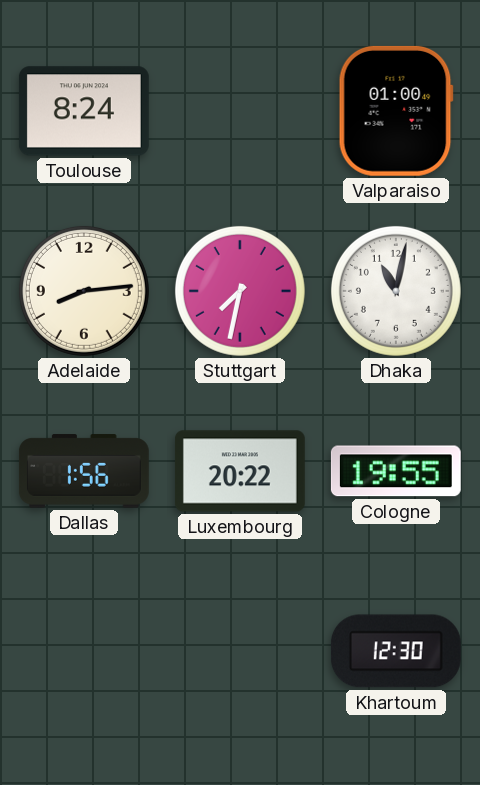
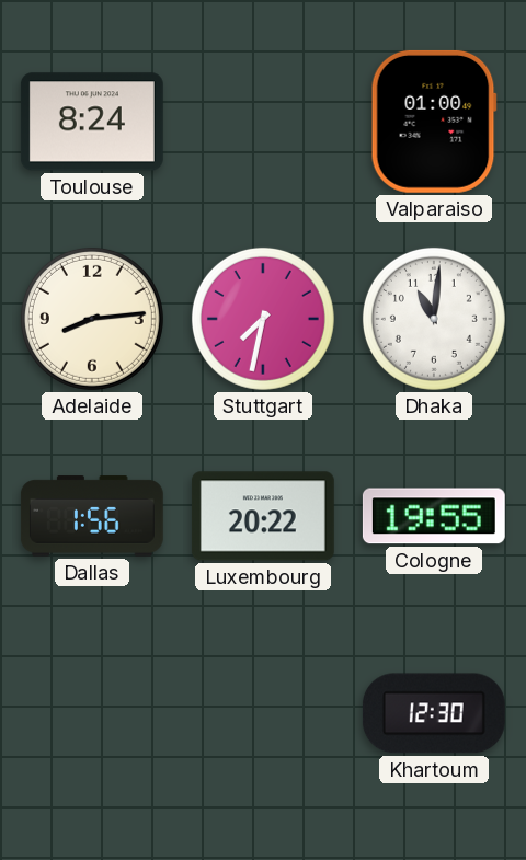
Dhaka: 11:02 -> 11:01 (434, 319)
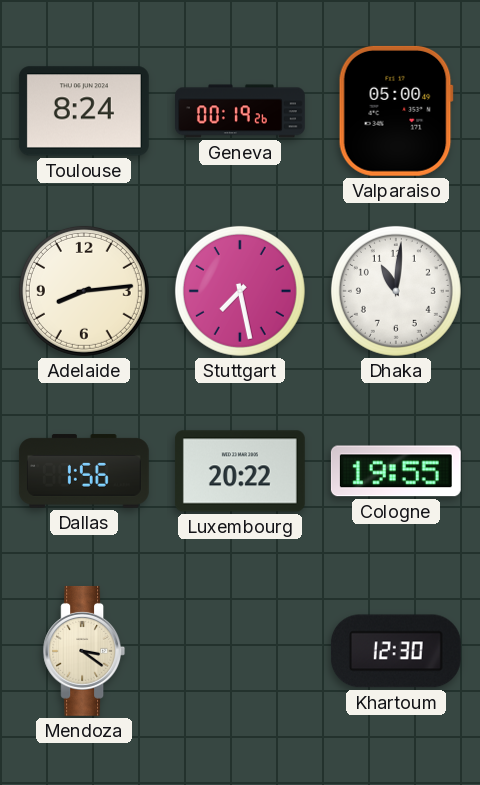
Geneva: none -> 00:19 (241, 111)
Valparaiso: 01:00 -> 05:00 (396, 111)
Stuttgart: 7:32 -> 7:28 (240, 291)
Mendoza: none -> 3:21 (84, 651)
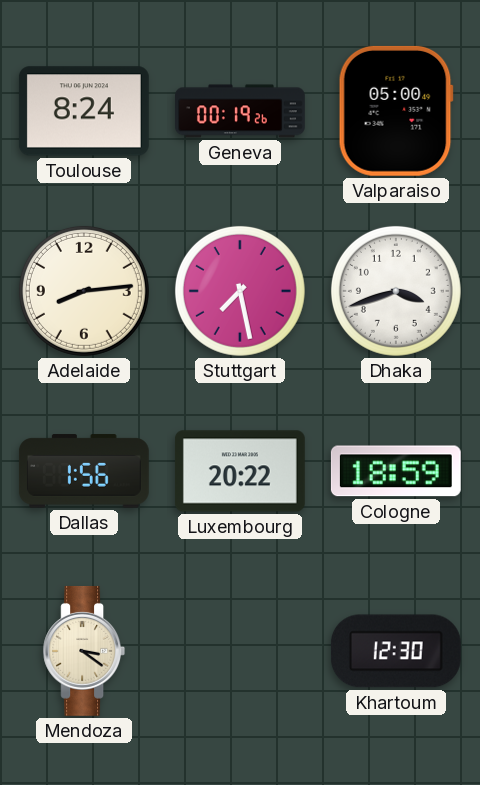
Dhaka: 11:01 -> 3:42 (396, 291)
Cologne: 19:55 -> 18:59 (396, 471)
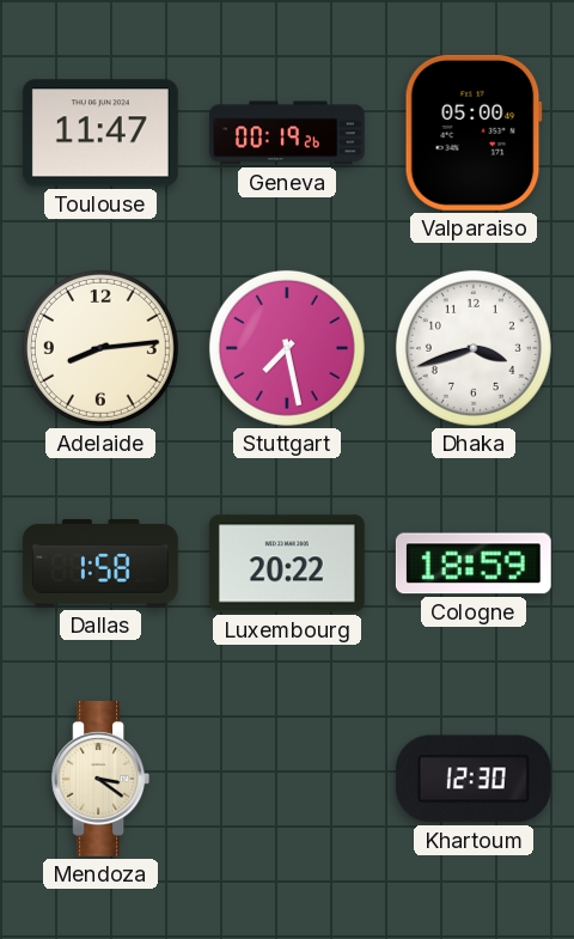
Toulouse: 8:24 -> 11:47 (100, 133)
Dallas: 1:56 -> 1:58 (100, 563)
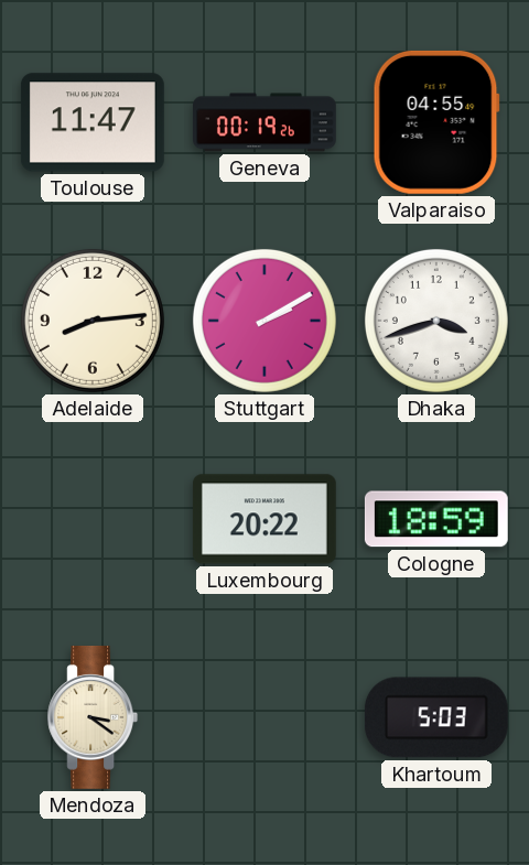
Valparaiso: 05:00 -> 04:55 (436, 122)
Stuttgart: 7:28 -> 2:10 (264, 321)
Dallas: 1:58 -> none (100, 563)
Khartoum: 12:30 -> 5:03 (436, 717)
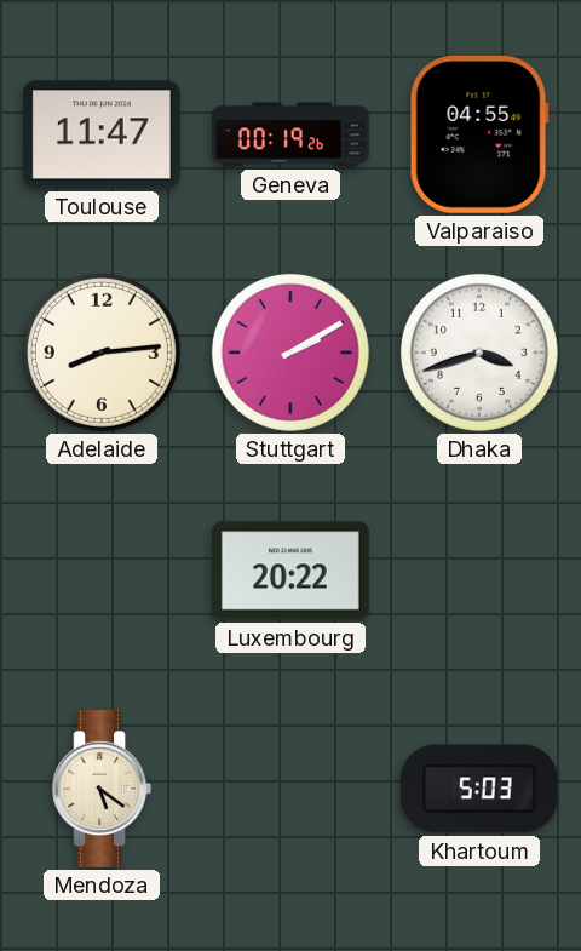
Cologne: 18:59 -> none (436, 519)
Mendoza: 3:21 -> 5:21 (102, 789)
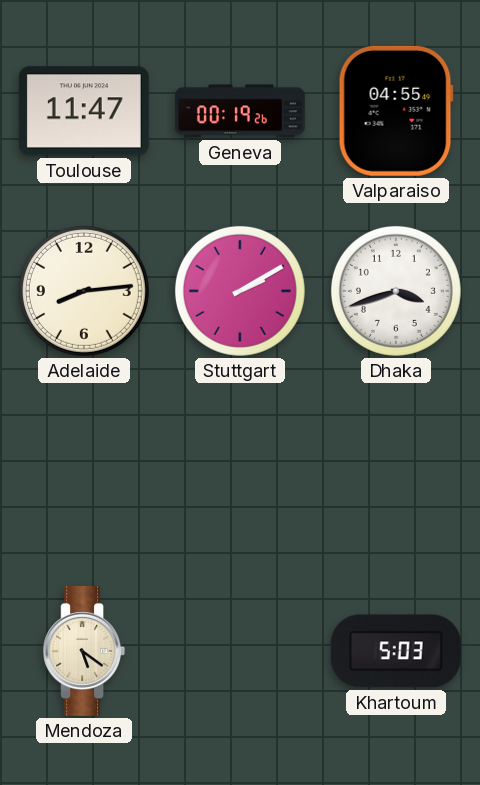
Luxembourg: 20:22 -> none (290, 571)
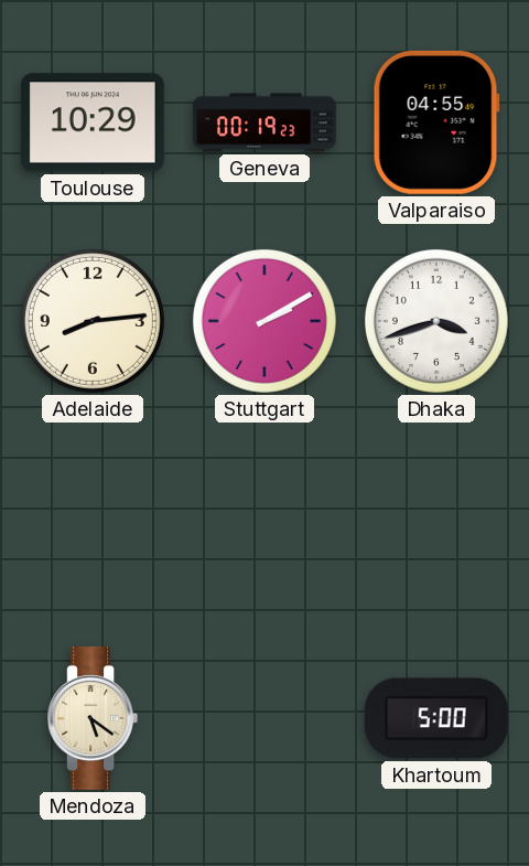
Toulouse: 11:47 -> 10:29 (93, 122)
Geneva: 00:19:26 -> 00:19:23 (266, 122)
Khartoum: 5:03 -> 5:00 (436, 718)
